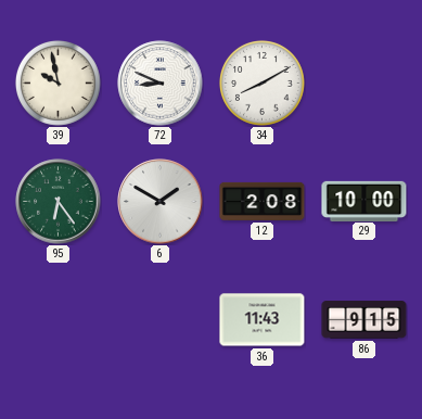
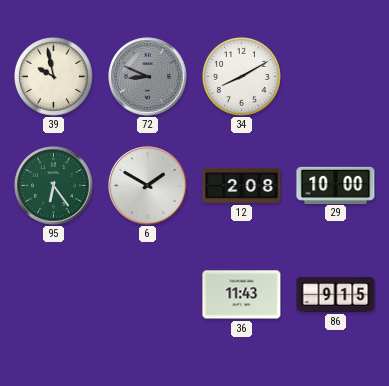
72 dial: white -> grey (148, 77)
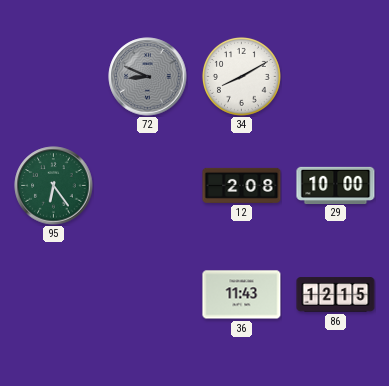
39: 9:58 -> none (53, 76)
6: 1:50 -> none (148, 186)
86: 9:15 -> 12:15 (336, 295)
